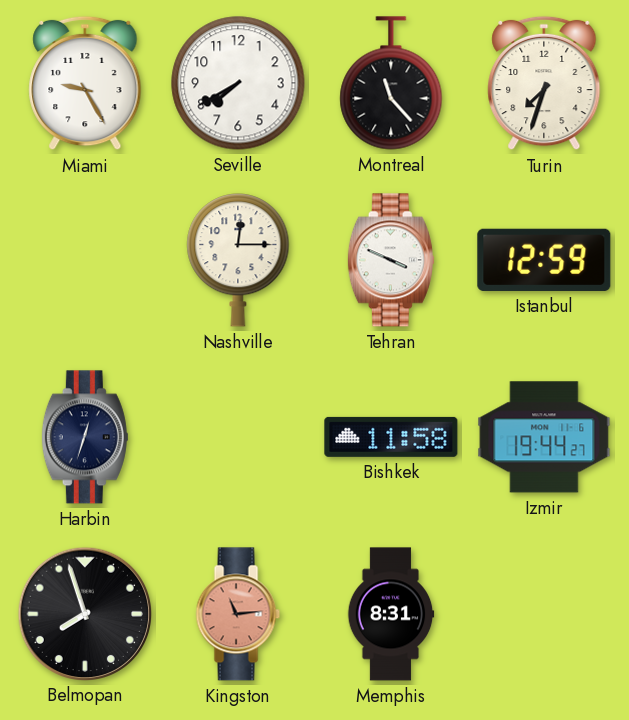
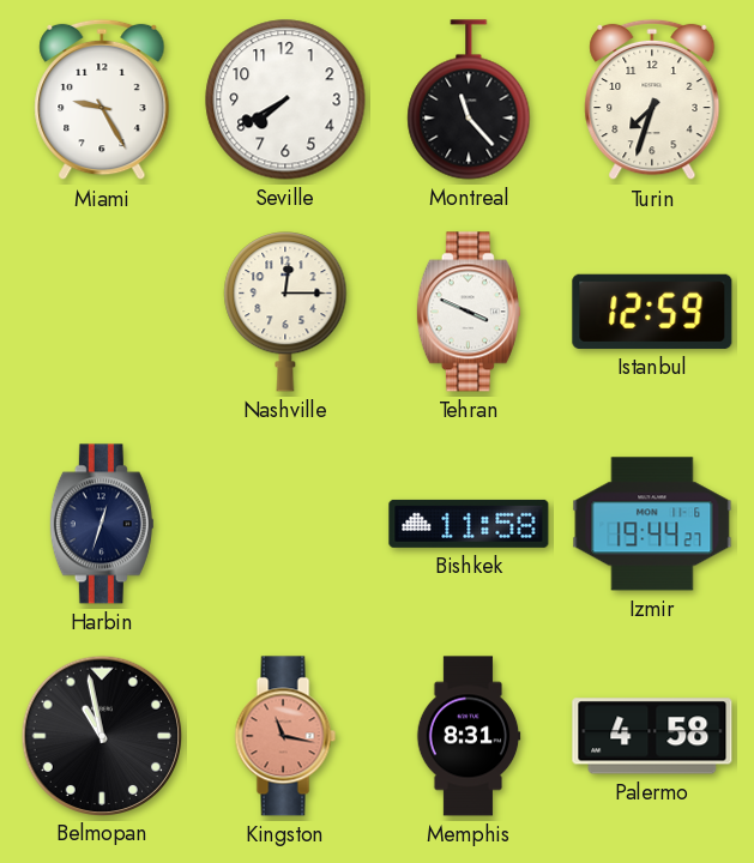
Belmopan: 7:57 -> 10:58 (101, 735)
Kingston: 11:14 -> 11:17 (285, 736)
Palermo: none -> 4:58 (652, 736)
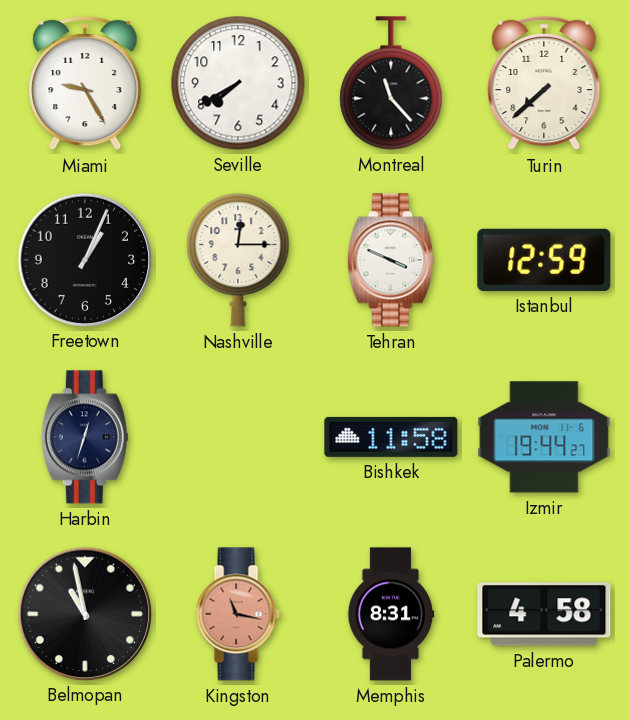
Turin: 7:33 -> 7:38 (544, 83)
Freetown: none -> 1:04 (84, 259)
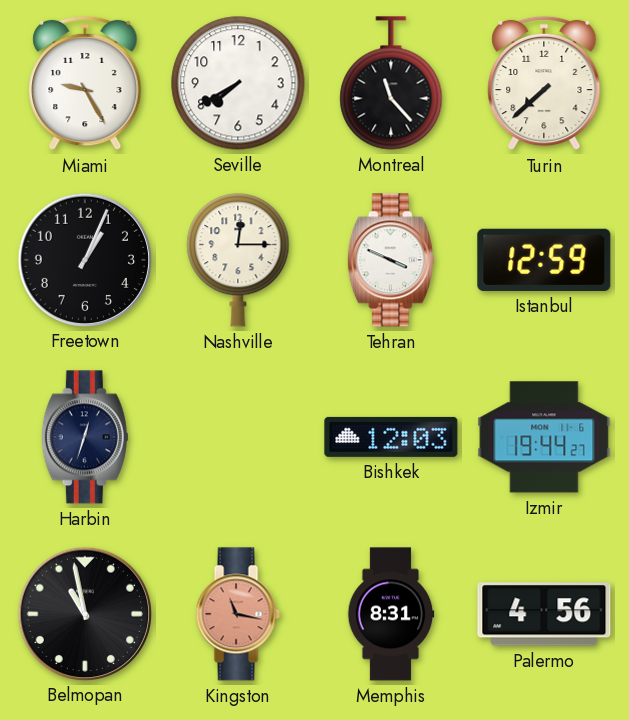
Bishkek: 11:58 -> 12:03 (391, 437)
Palermo: 4:58 -> 4:56 (544, 614)
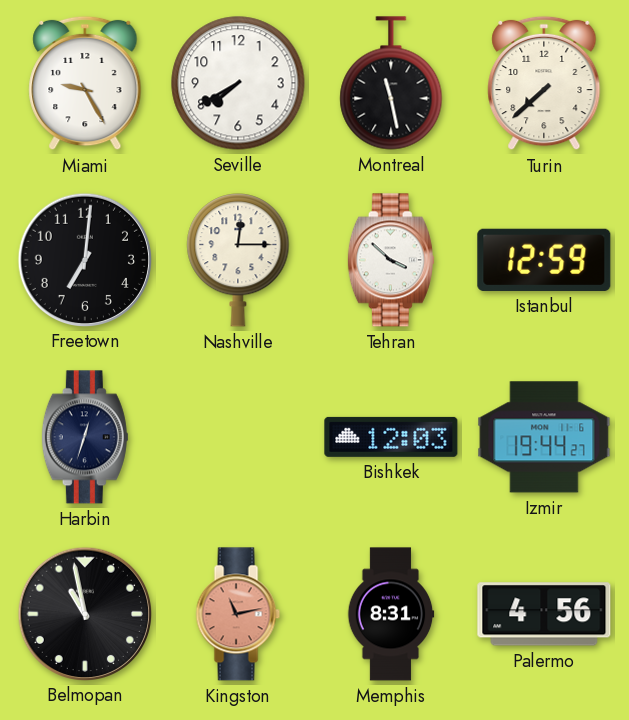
Montreal: 11:23 -> 11:28 (391, 83)
Freetown: 1:04 -> 7:01 (84, 259)
Tehran: 3:49 -> 3:52 (391, 260)
Kingston: 11:17 -> 11:13 (238, 614)
